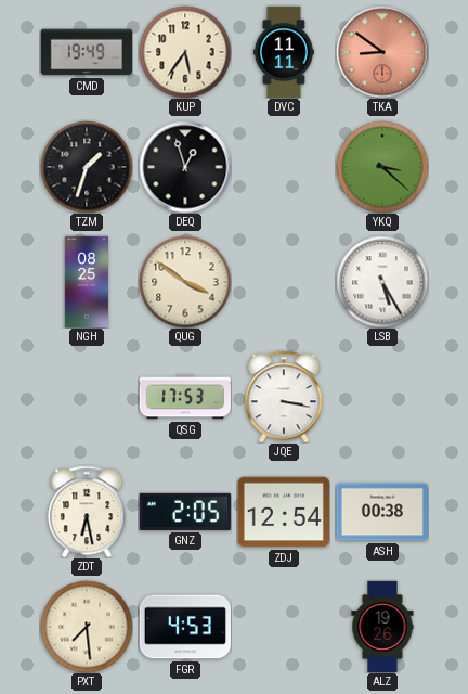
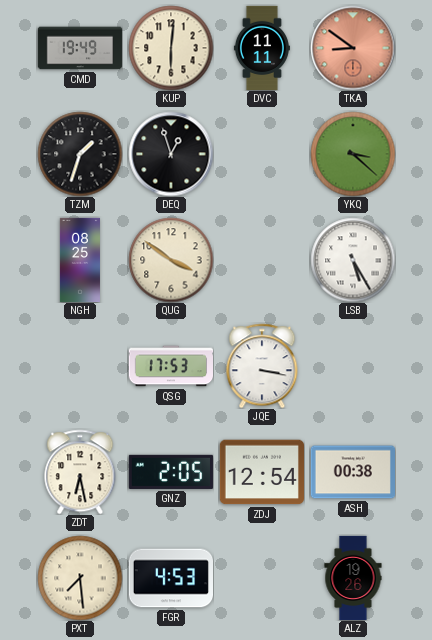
KUP: 5:36 -> 6:01 (171, 48)
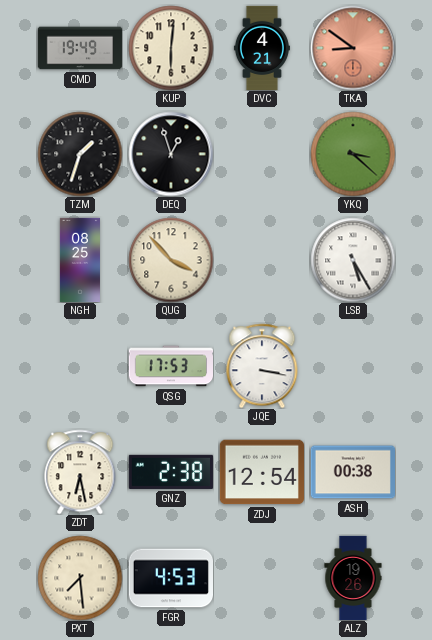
DVC: 11:11 -> 4:21 (262, 48)
QUG: 3:51 -> 3:53 (171, 260)
GNZ: 2:05 -> 2:38 (170, 472)
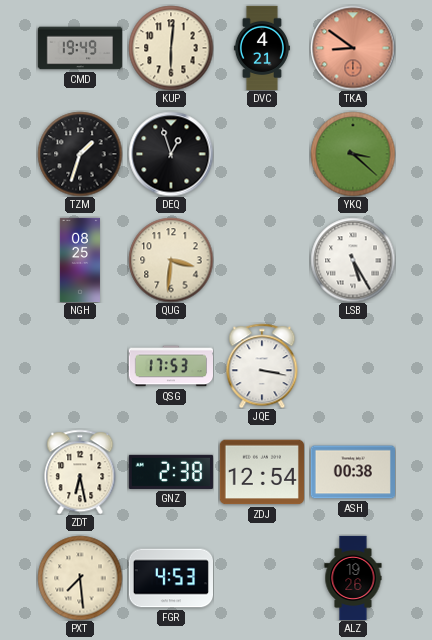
QUG: 3:53 -> 3:31 (171, 260)
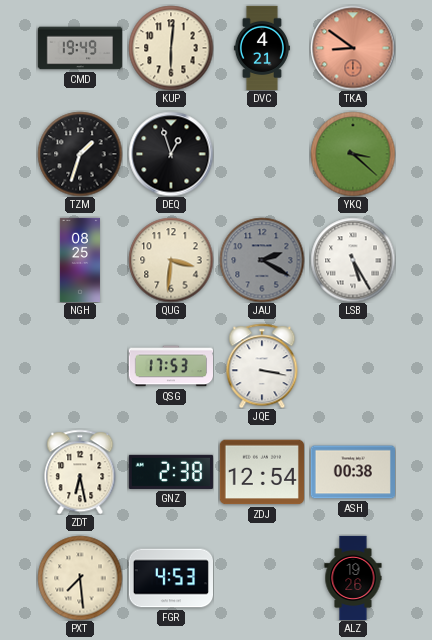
JAU: none -> 2:20 (262, 260)
